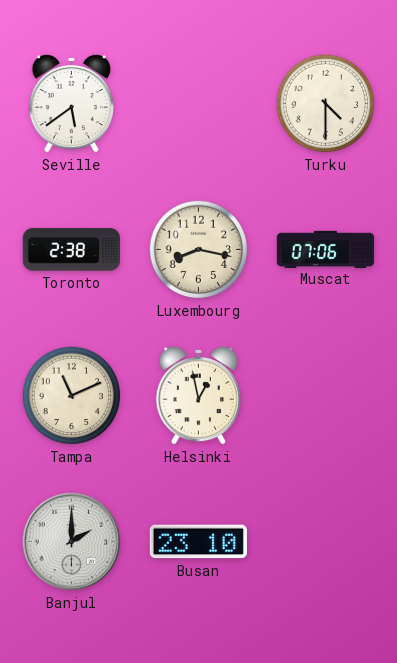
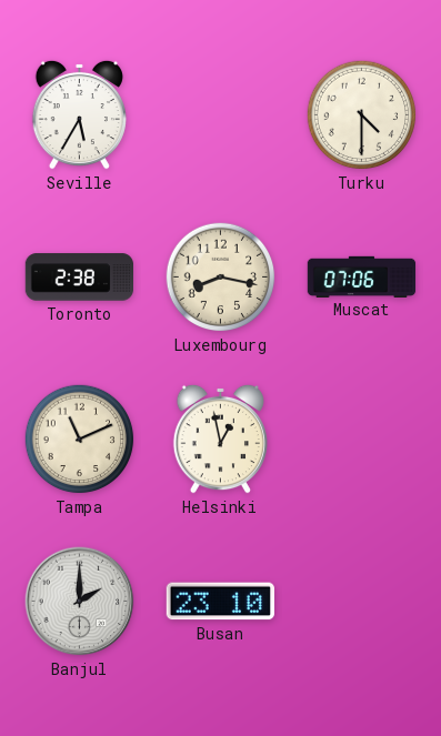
Seville: 5:39 -> 5:35 (79, 114)
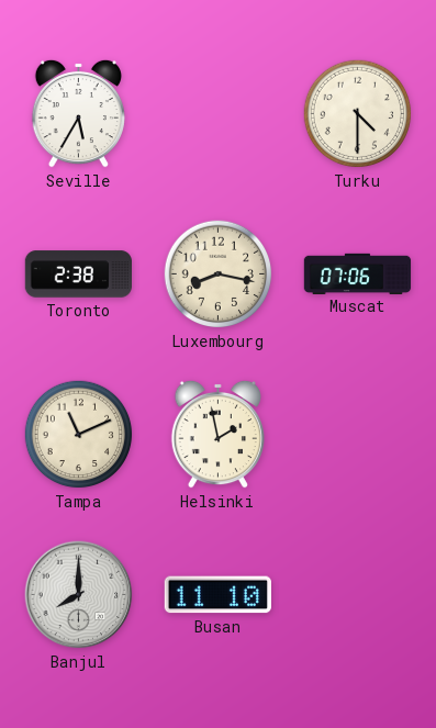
Helsinki: 12:58 -> 1:58 (217, 434)
Banjul: 2:00 -> 8:00 (79, 595)
Busan: 23:10 -> 11:10 (217, 595)
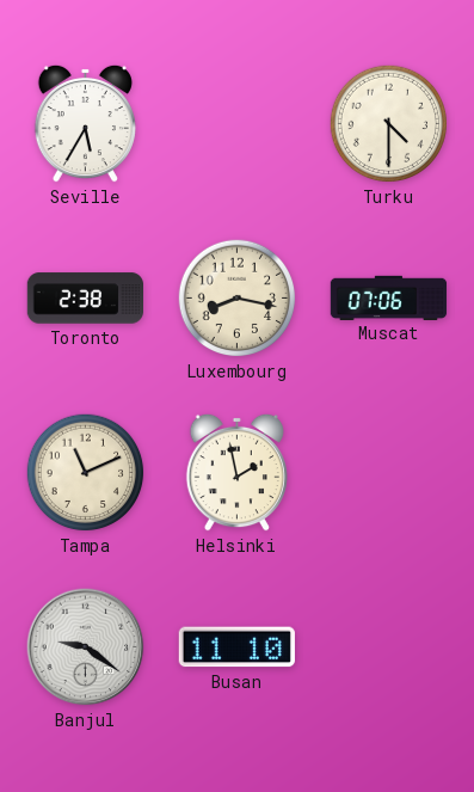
Banjul: 8:00 -> 9:21 (86, 647)
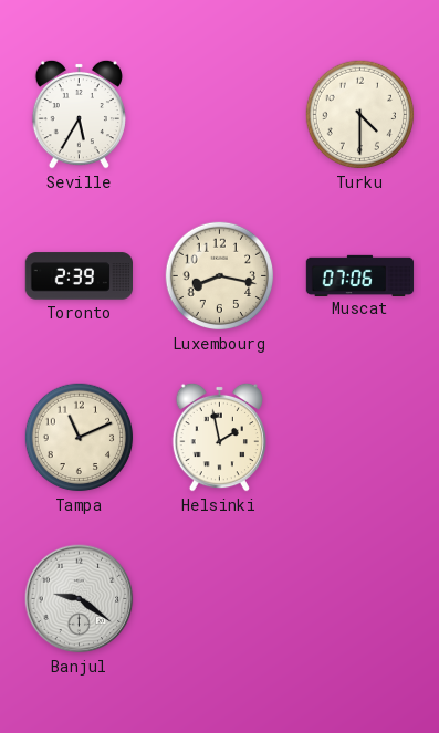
Toronto: 2:38 -> 2:39 (79, 276)
Busan: 11:10 -> none (236, 647)
